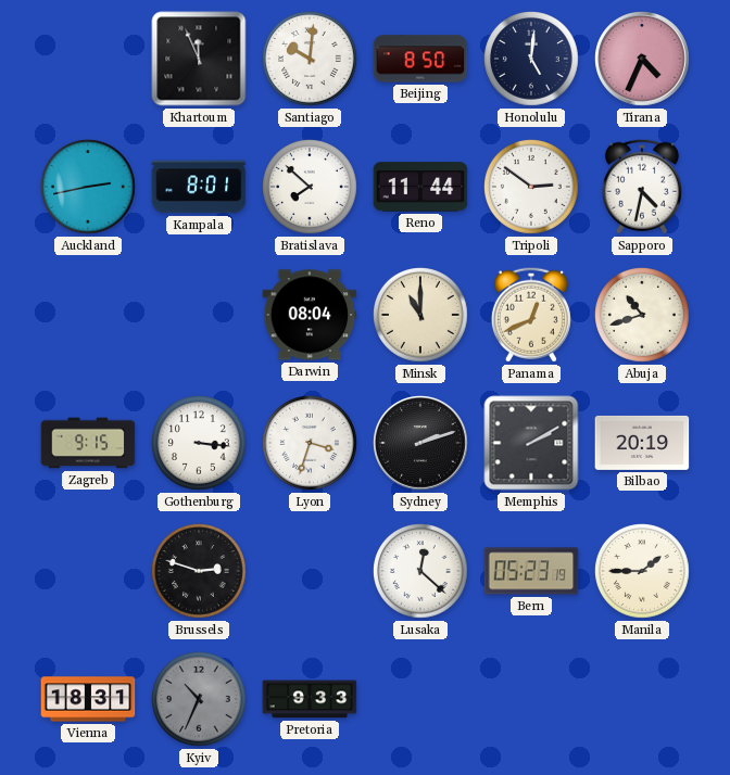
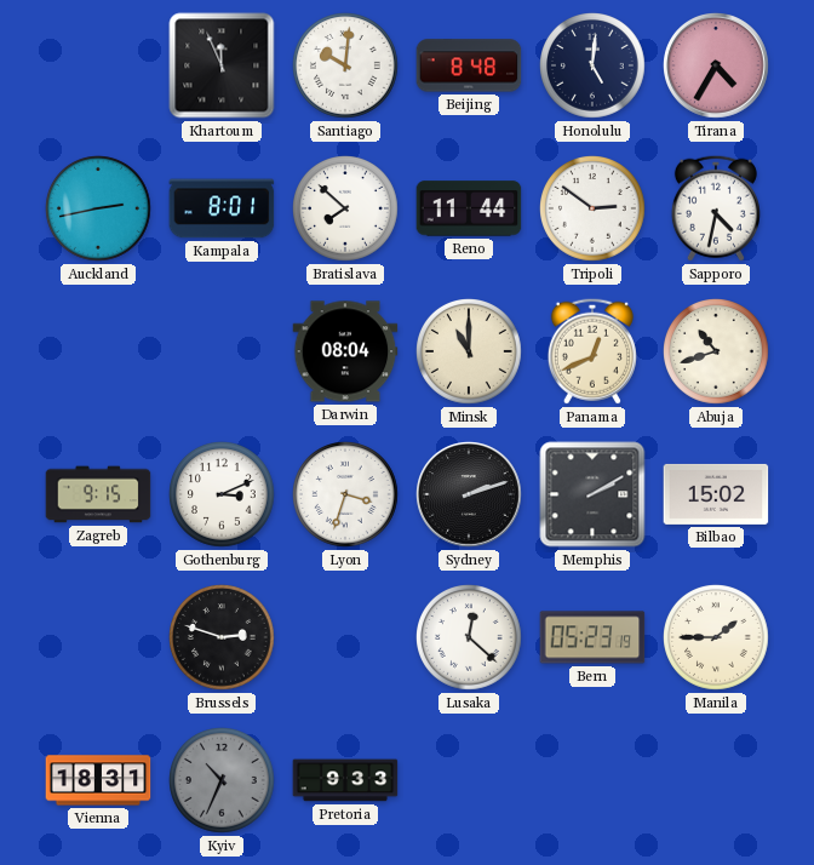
Beijing: 8:50 -> 8:48 (469, 65)
Tirana: 4:34 -> 4:35 (716, 65)
Gothenburg: 3:16 -> 3:11 (223, 495)
Bilbao: 20:19 -> 15:02 (716, 494)
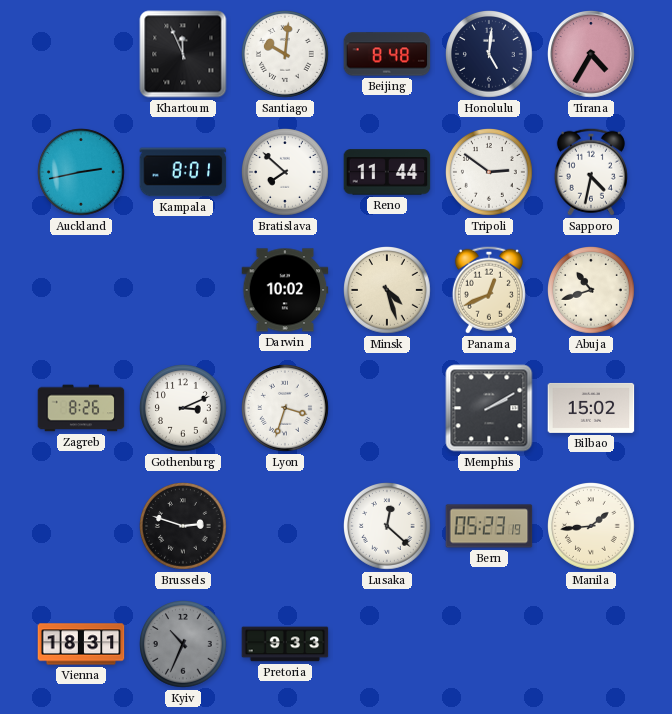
Darwin: 08:04 -> 10:02 (285, 290)
Minsk: 11:00 -> 4:27 (388, 291)
Zagreb: 9:15 -> 8:26 (81, 408)
Sydney: 2:12 -> none (469, 494)
Manila: 1:45 -> 1:44 (592, 527)
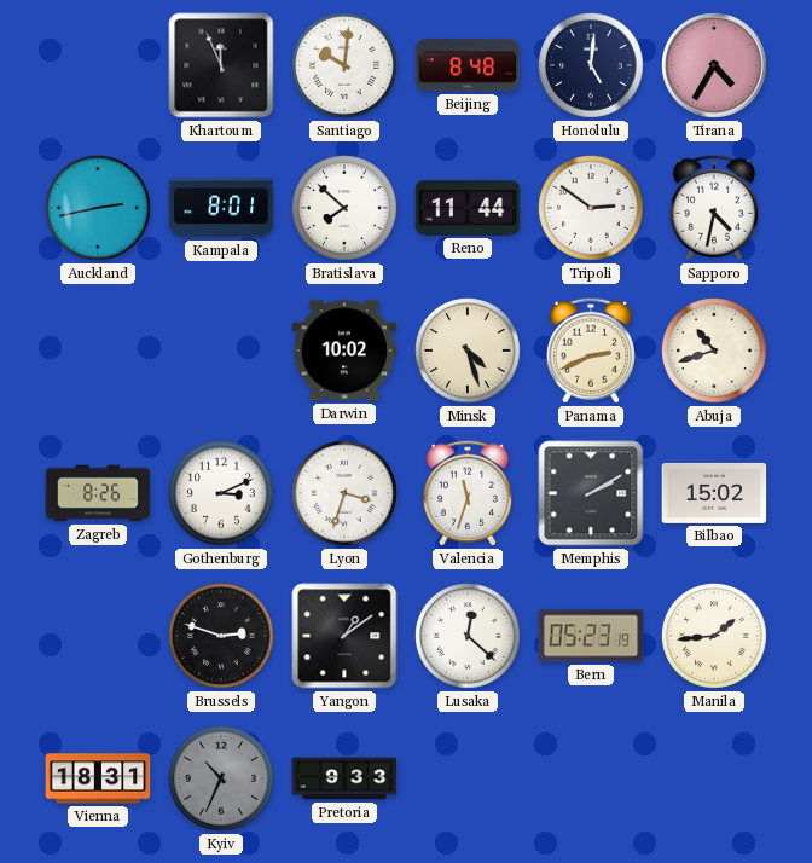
Panama: 12:41 -> 2:41 (591, 351)
Valencia: none -> 11:33 (468, 493)
Yangon: none -> 1:09 (344, 636)
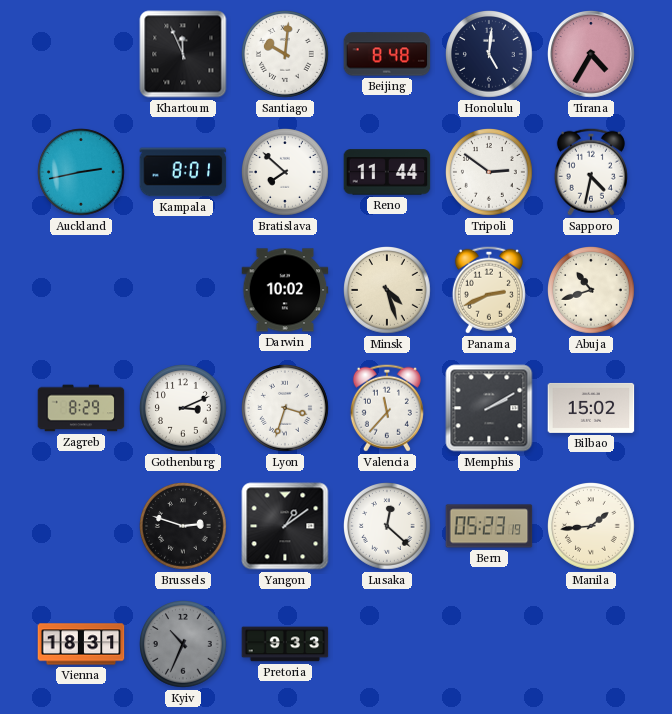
Zagreb: 8:26 -> 8:29 (81, 408)
Valencia: 11:33 -> 11:37 (387, 408)
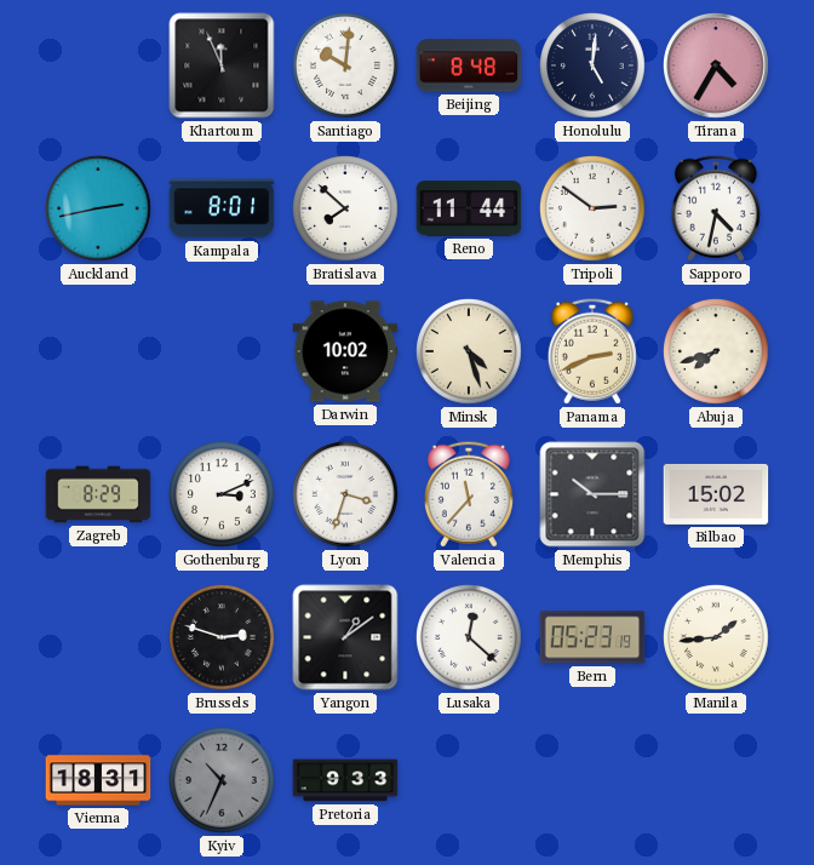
Abuja: 10:42 -> 7:42 (717, 353)
Memphis: 2:10 -> 10:15 (592, 494)
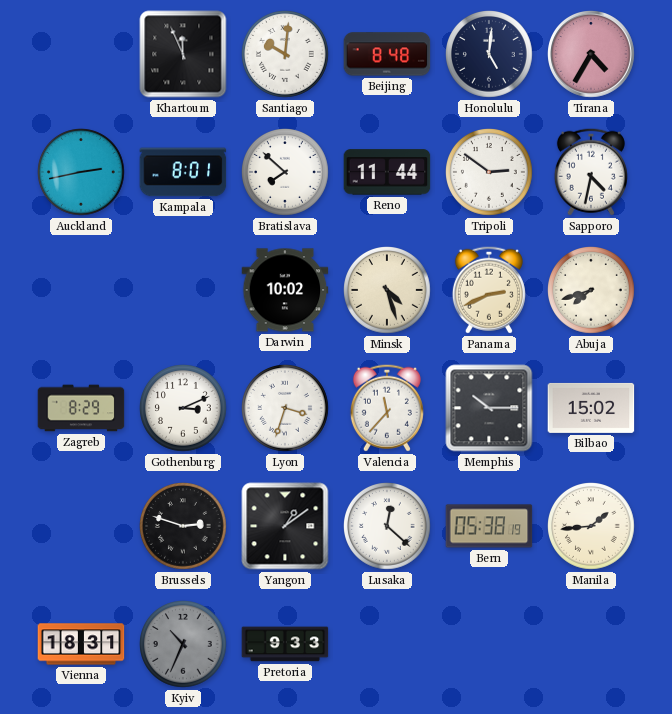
Bern: 05:23 -> 05:38 (489, 526)
